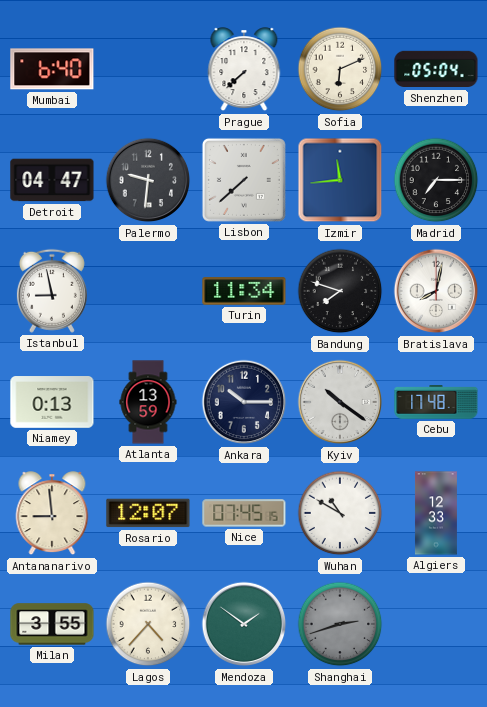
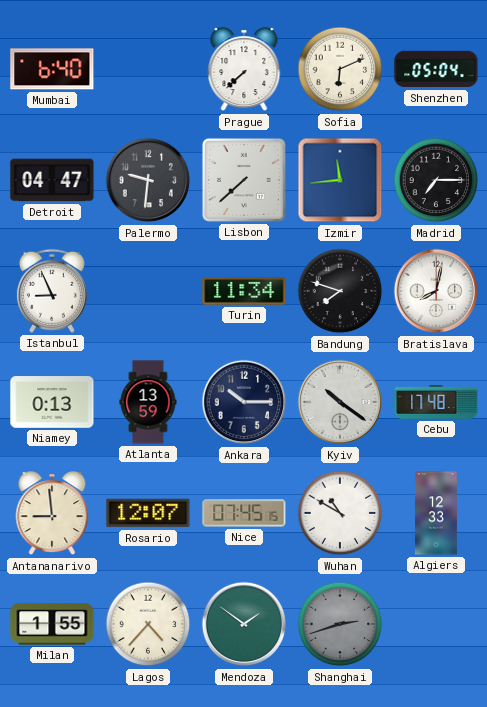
Istanbul: 8:58 -> 8:56 (52, 291)
Milan: 3:55 -> 1:55 (52, 624)
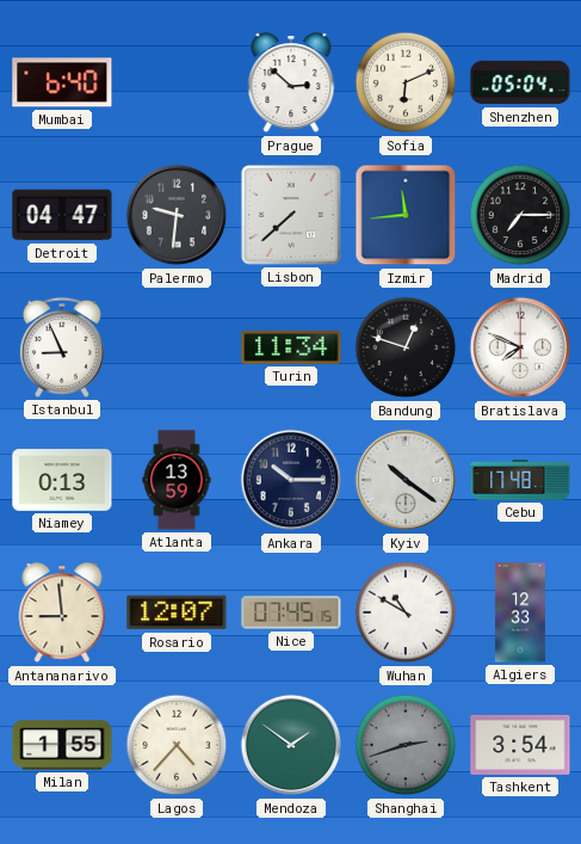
Prague: 7:38 -> 2:52 (291, 84)
Bandung: 7:48 -> 12:48 (406, 347)
Bratislava: 8:02 -> 7:49 (520, 347)
Tashkent: none -> 3:54 (520, 745)
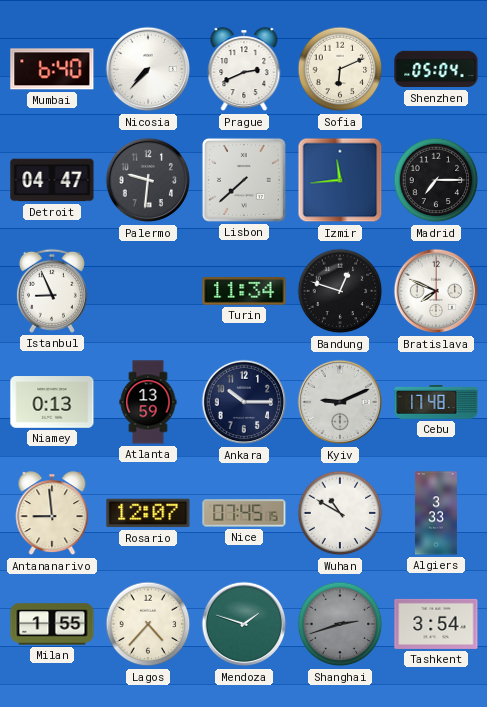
Nicosia: none -> 7:37 (148, 69)
Prague: 2:52 -> 2:41 (244, 70)
Kyiv: 10:21 -> 9:11 (340, 402)
Algiers: 12:33 -> 3:33 (436, 513)
Mendoza: 1:51 -> 1:48 (244, 624)
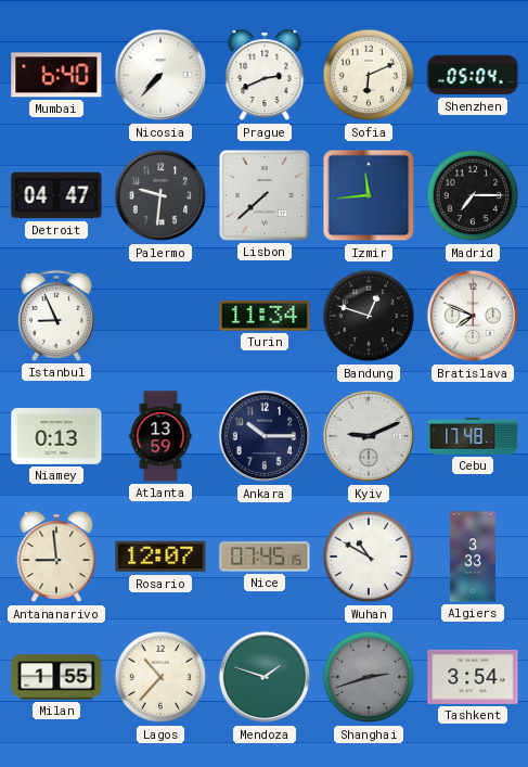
Lagos: 4:37 -> 10:37 (160, 677)
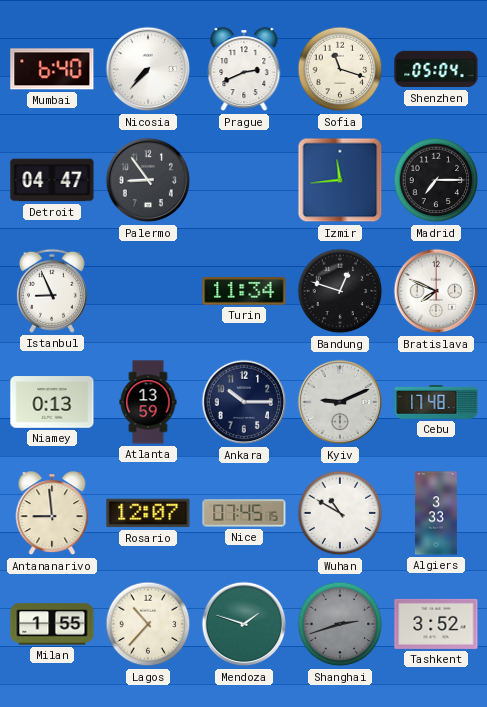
Sofia: 6:11 -> 11:18 (340, 69)
Palermo: 9:31 -> 8:54 (148, 180)
Lisbon: 7:38 -> none (265, 195)
Tashkent: 3:54 -> 3:52 (436, 624)
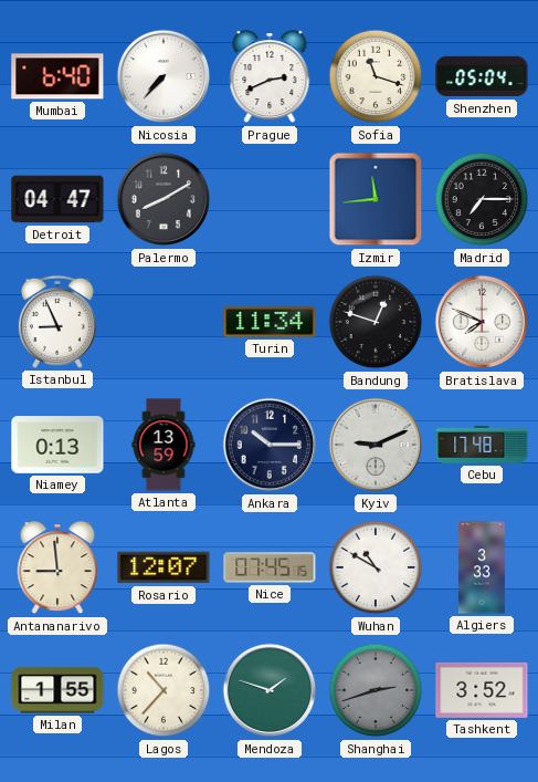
Palermo: 8:54 -> 8:10 (163, 199)
